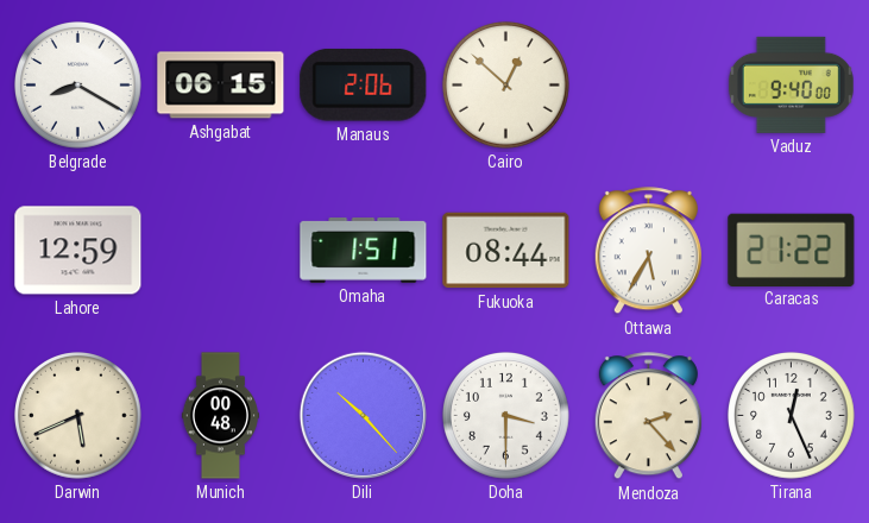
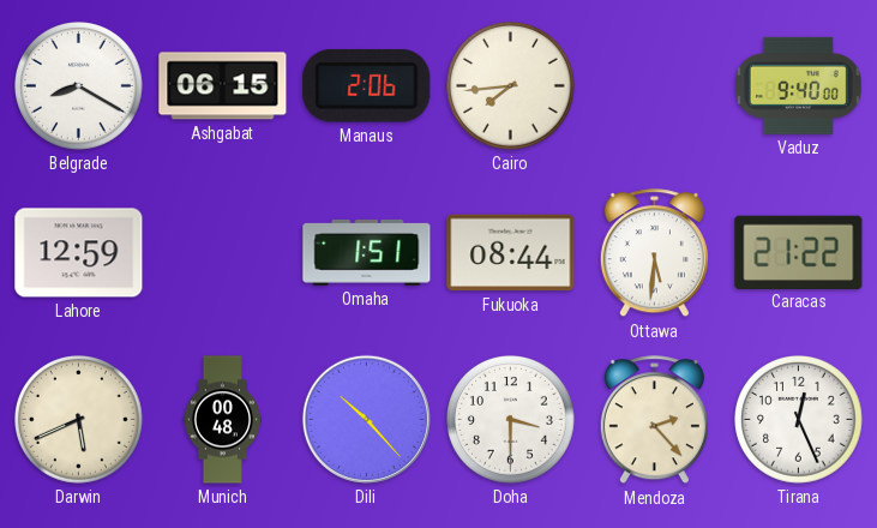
Cairo: 12:52 -> 7:44 (511, 86)
Ottawa: 5:35 -> 5:31 (654, 253)
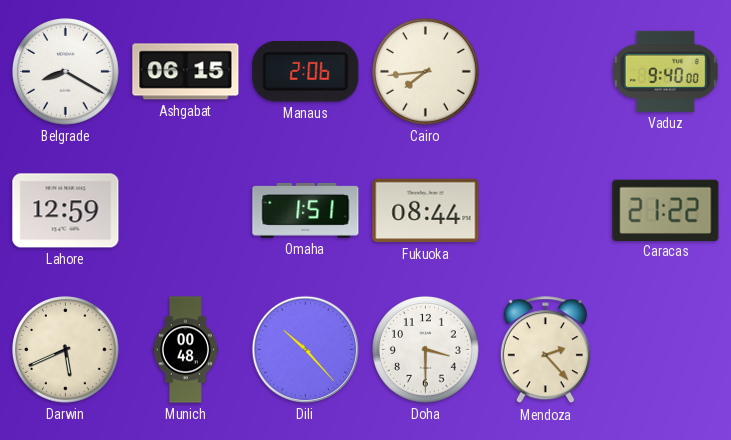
Ottawa: 5:31 -> none (654, 253)
Tirana: 12:26 -> none (799, 420)
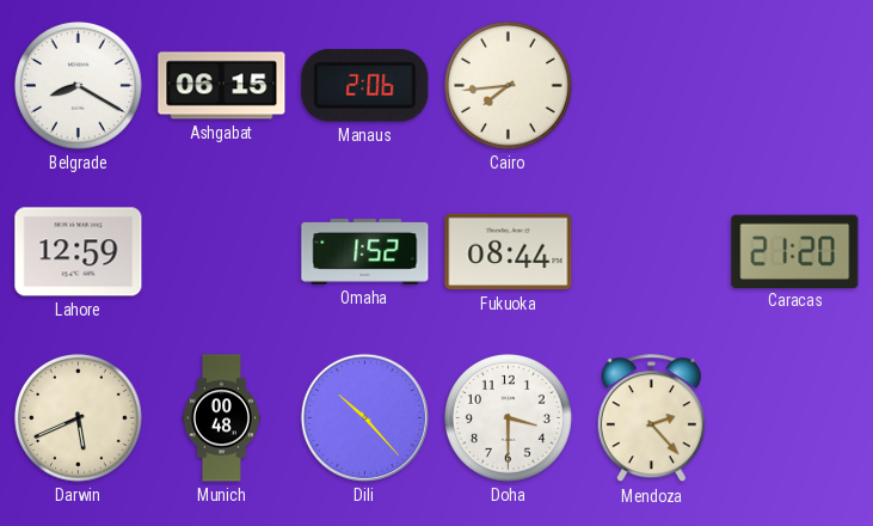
Vaduz: 9:40 -> none (665, 71)
Omaha: 1:51 -> 1:52 (365, 251)
Caracas: 21:22 -> 21:20 (795, 251)
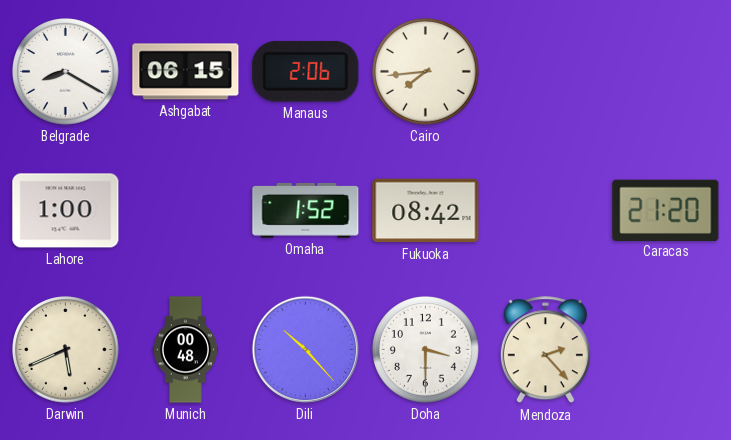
Lahore: 12:59 -> 1:00 (66, 211)
Fukuoka: 08:44 -> 08:42 (426, 211)
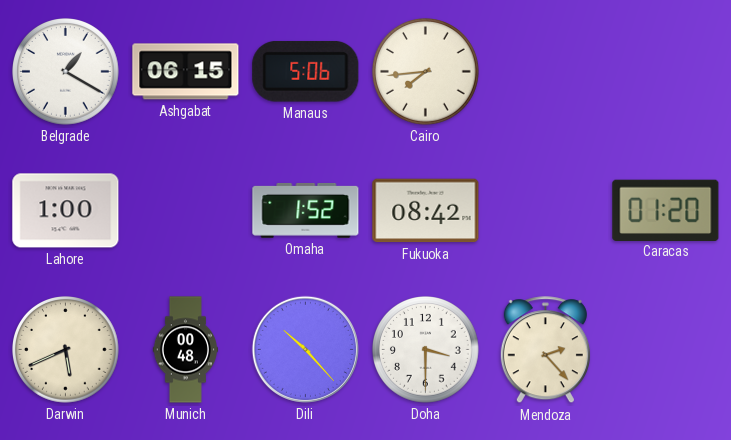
Belgrade: 8:20 -> 1:20 (66, 72)
Manaus: 2:06 -> 5:06 (306, 72)
Caracas: 21:20 -> 01:20 (666, 210)
